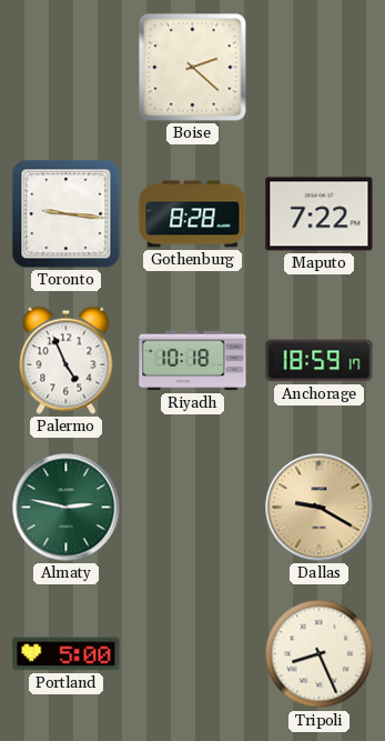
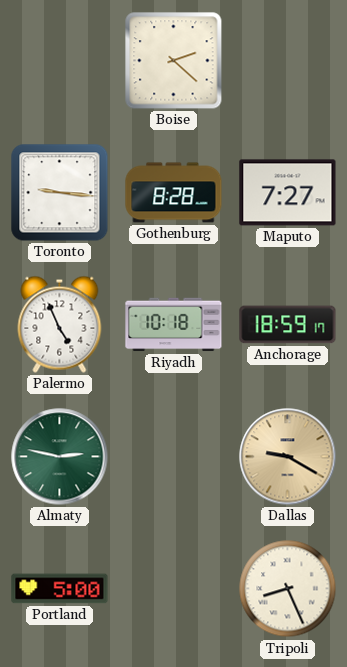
Maputo: 7:22 -> 7:27 (288, 193)
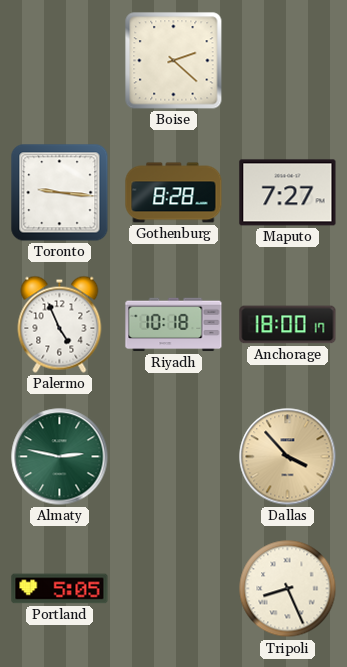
Anchorage: 18:59 -> 18:00 (288, 325)
Dallas: 9:20 -> 3:53 (288, 457)
Portland: 5:00 -> 5:05 (60, 589)
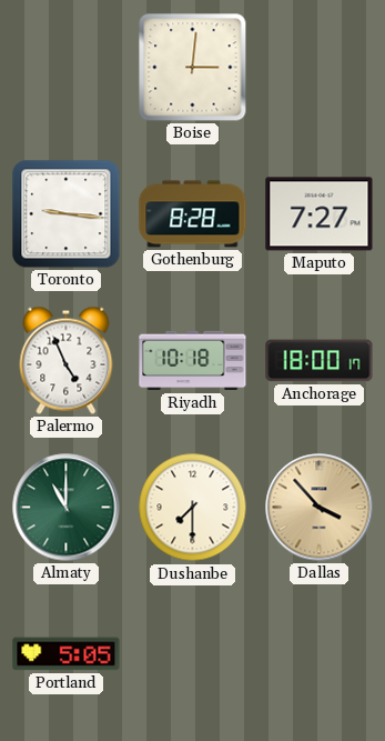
Boise: 2:22 -> 3:01 (193, 68)
Almaty: 2:47 -> 11:00 (67, 508)
Dushanbe: none -> 7:30 (193, 508)
Tripoli: 8:26 -> none (288, 589)
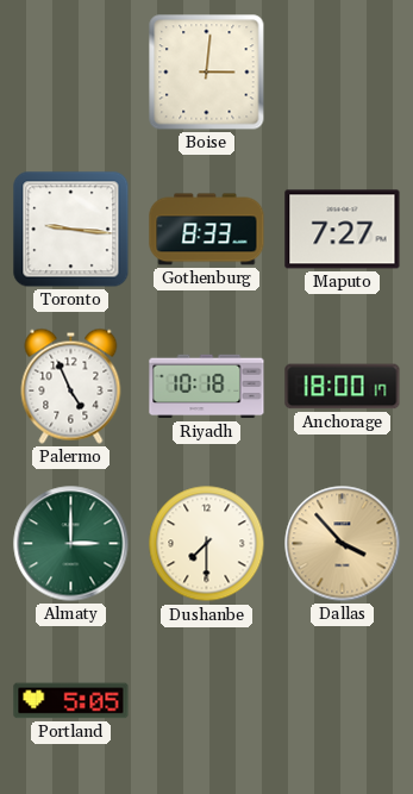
Gothenburg: 8:28 -> 8:33 (207, 230)
Almaty: 11:00 -> 3:00 (71, 544)
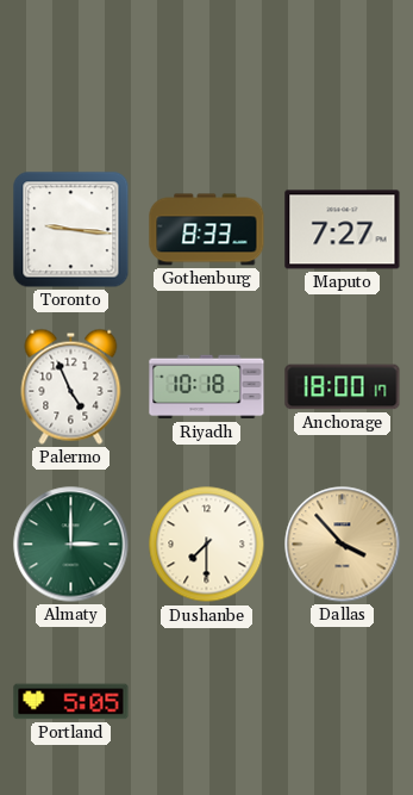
Boise: 3:01 -> none (207, 73)
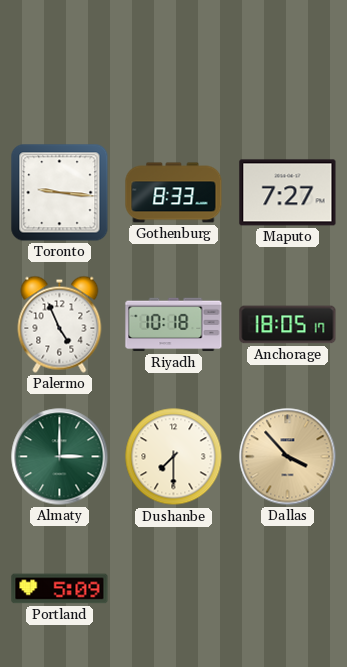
Anchorage: 18:00 -> 18:05 (288, 325)
Portland: 5:05 -> 5:09 (60, 589)
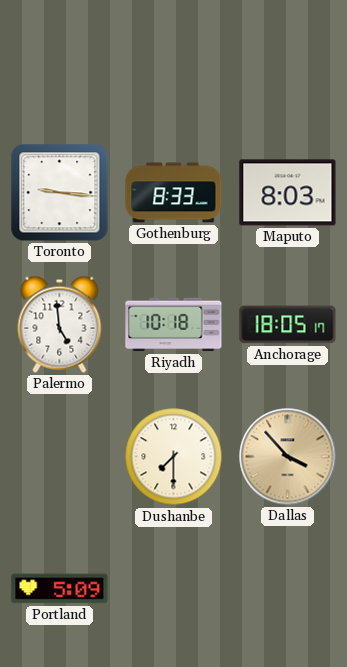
Maputo: 7:27 -> 8:03 (288, 193)
Palermo: 4:56 -> 4:59 (60, 324)
Almaty: 3:00 -> none (60, 457)
